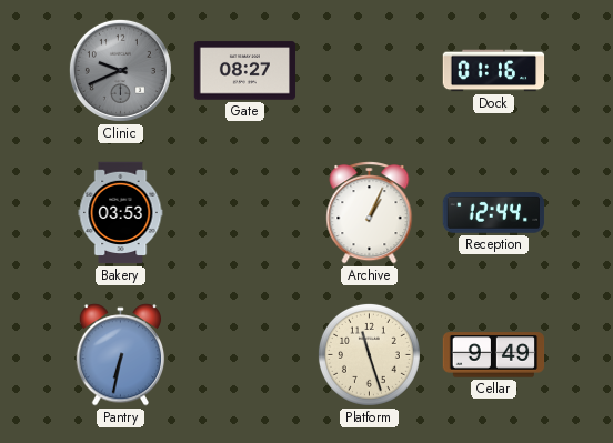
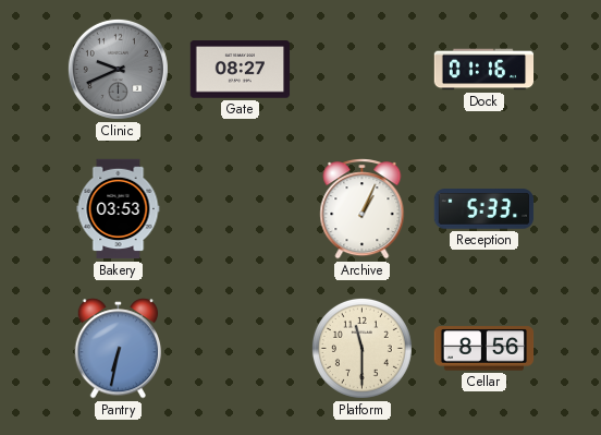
Reception: 12:44 -> 5:33 (485, 209)
Platform: 11:27 -> 11:30 (361, 348)
Cellar: 9:49 -> 8:56 (485, 349)
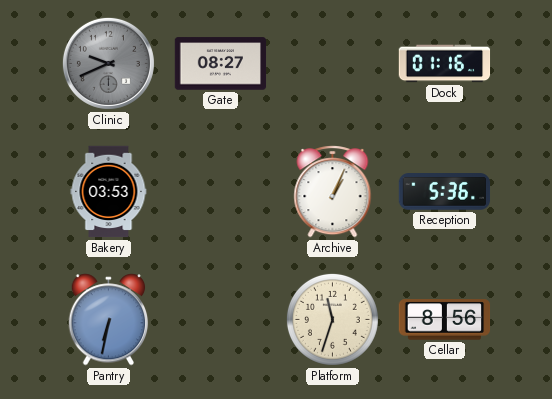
Reception: 5:33 -> 5:36 (445, 192)
Platform: 11:30 -> 11:33 (332, 319)
